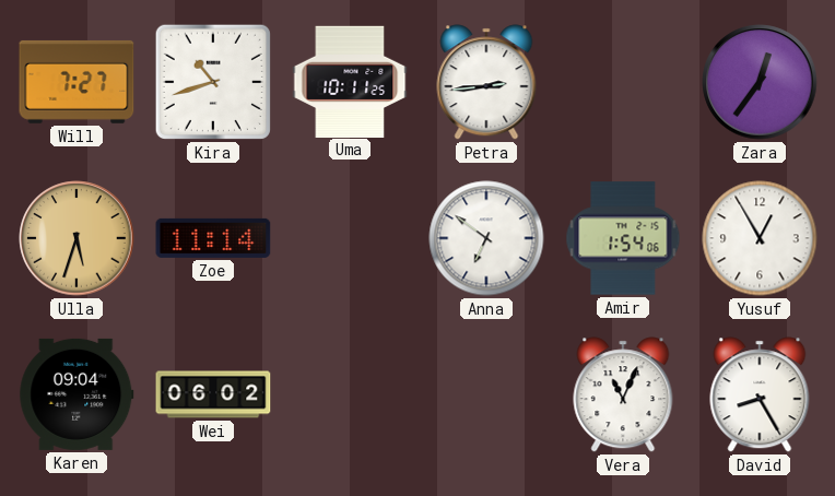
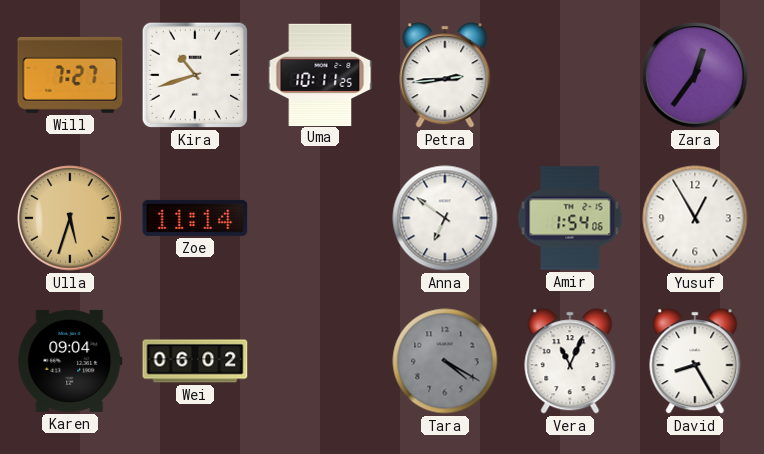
Tara: none -> 4:20 (445, 361)
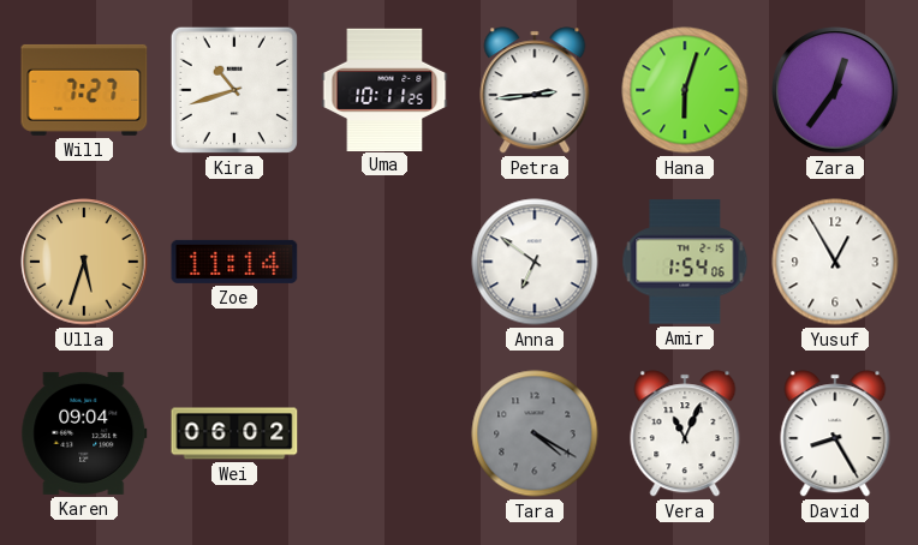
Hana: none -> 6:03 (685, 90)
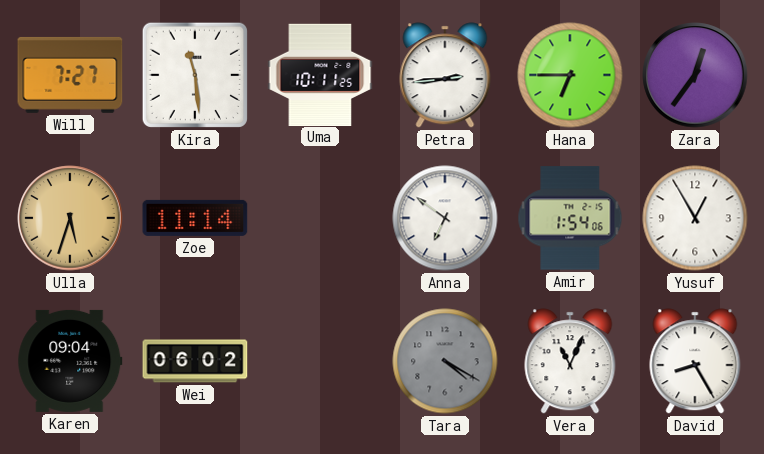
Kira: 10:42 -> 11:29 (195, 75)
Hana: 6:03 -> 6:45 (570, 75)
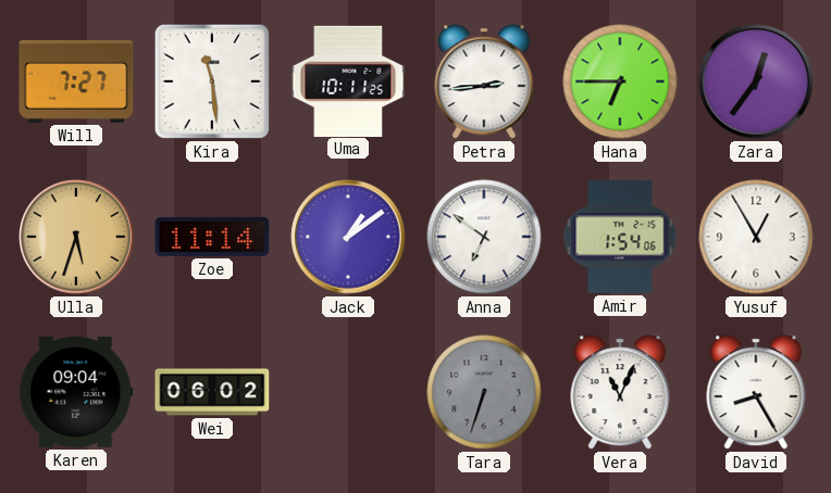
Jack: none -> 1:09 (348, 237)
Tara: 4:20 -> 6:33 (484, 392)
